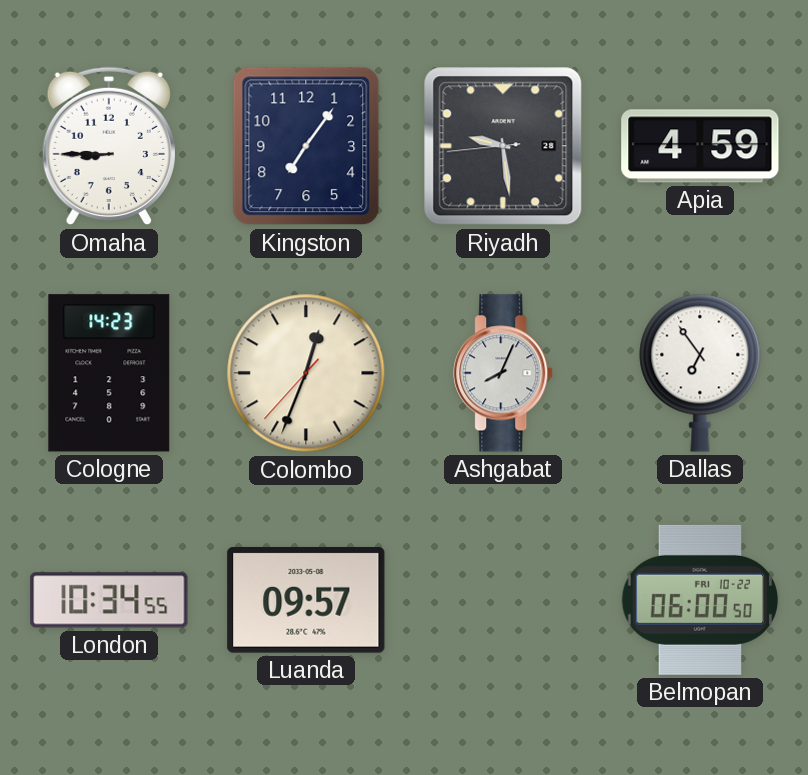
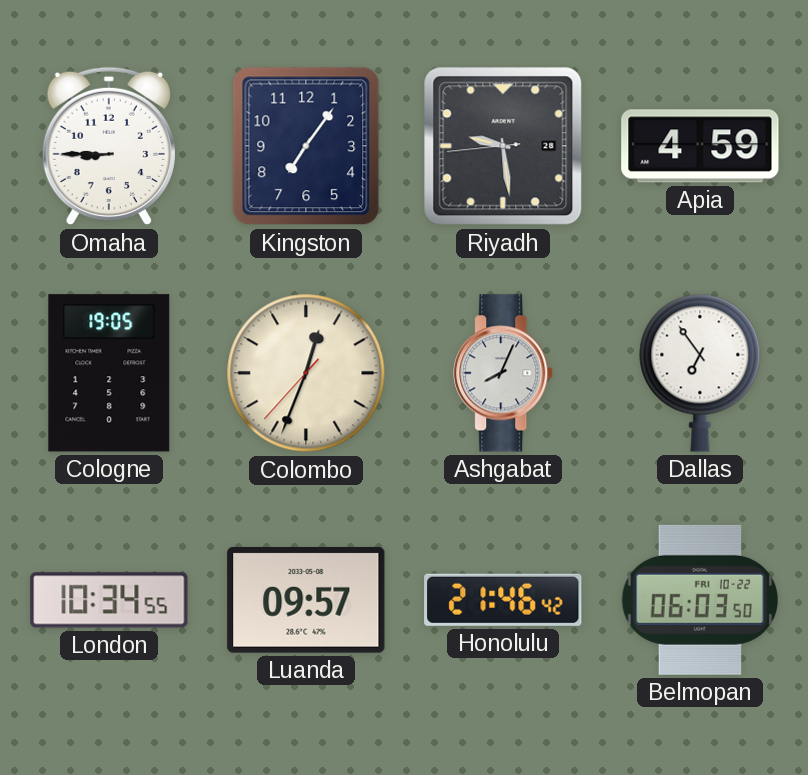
Cologne: 14:23 -> 19:05 (109, 373)
Honolulu: none -> 21:46 (503, 600)
Belmopan: 06:00 -> 06:03 (700, 600)
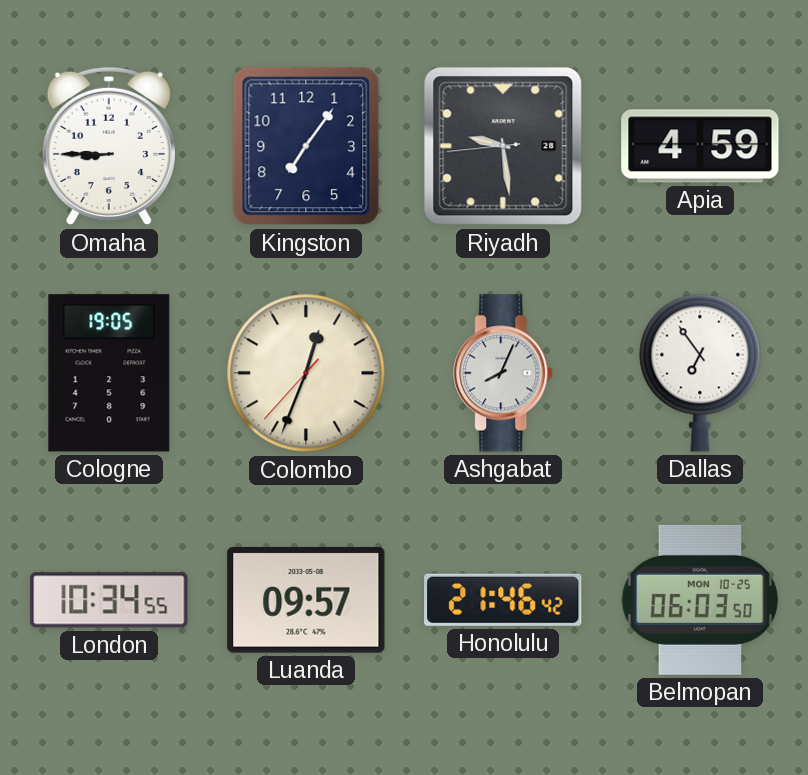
Belmopan date: FRI 10-22 -> MON 10-25 (700, 600)
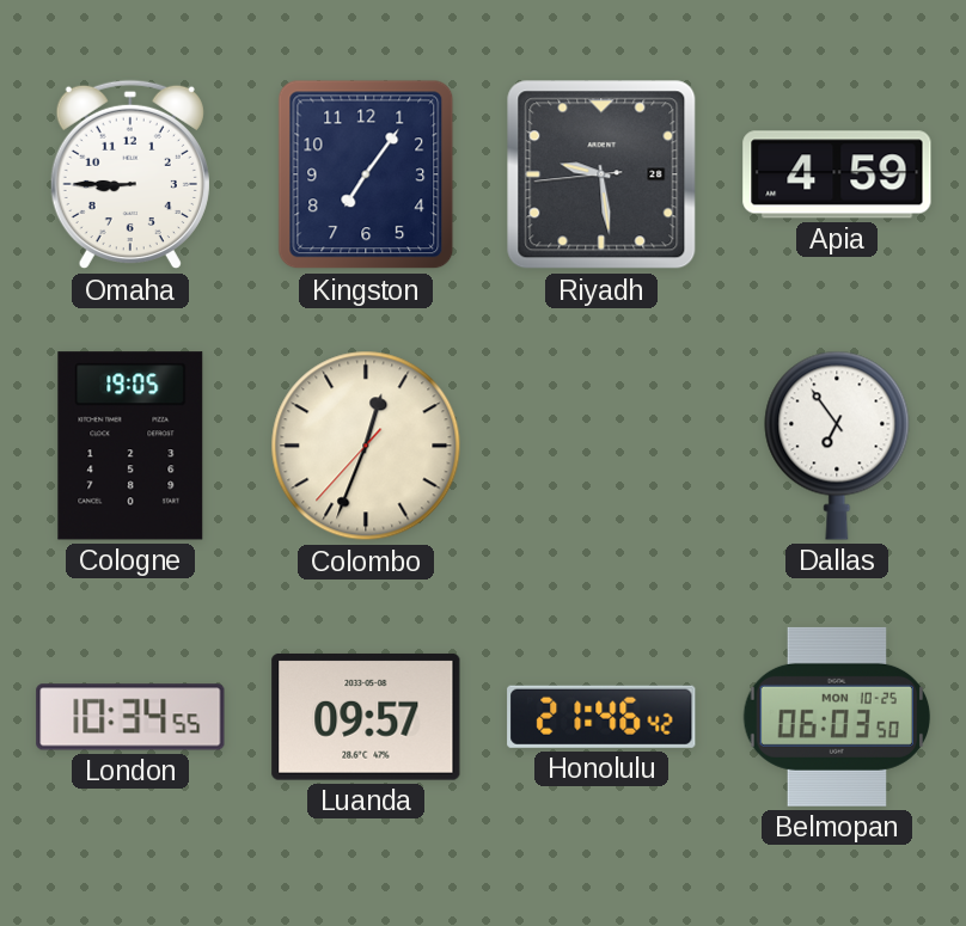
Ashgabat: 8:04 -> none (504, 373)
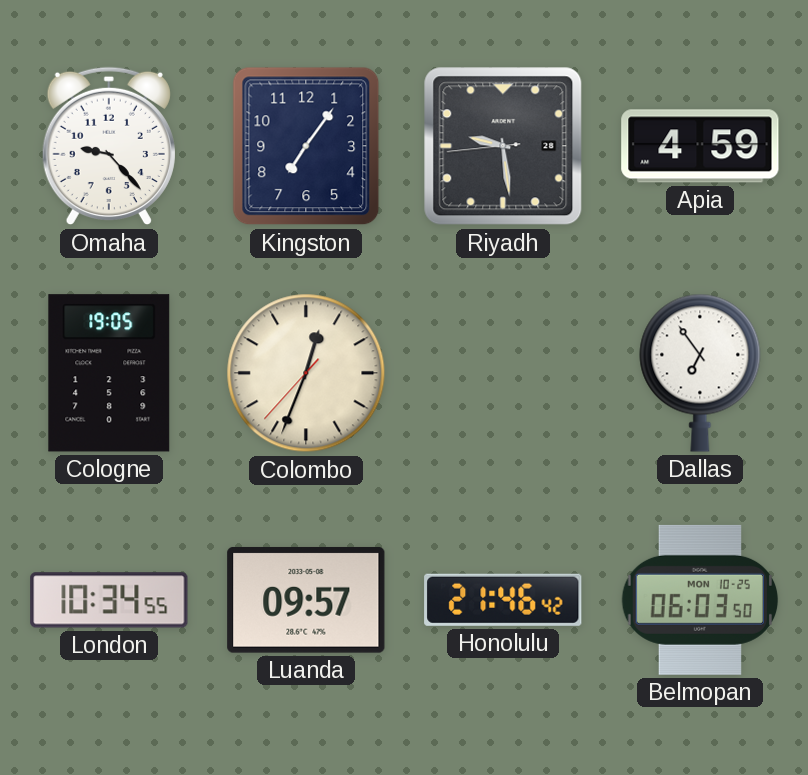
Omaha: 8:45 -> 9:23 (109, 146)
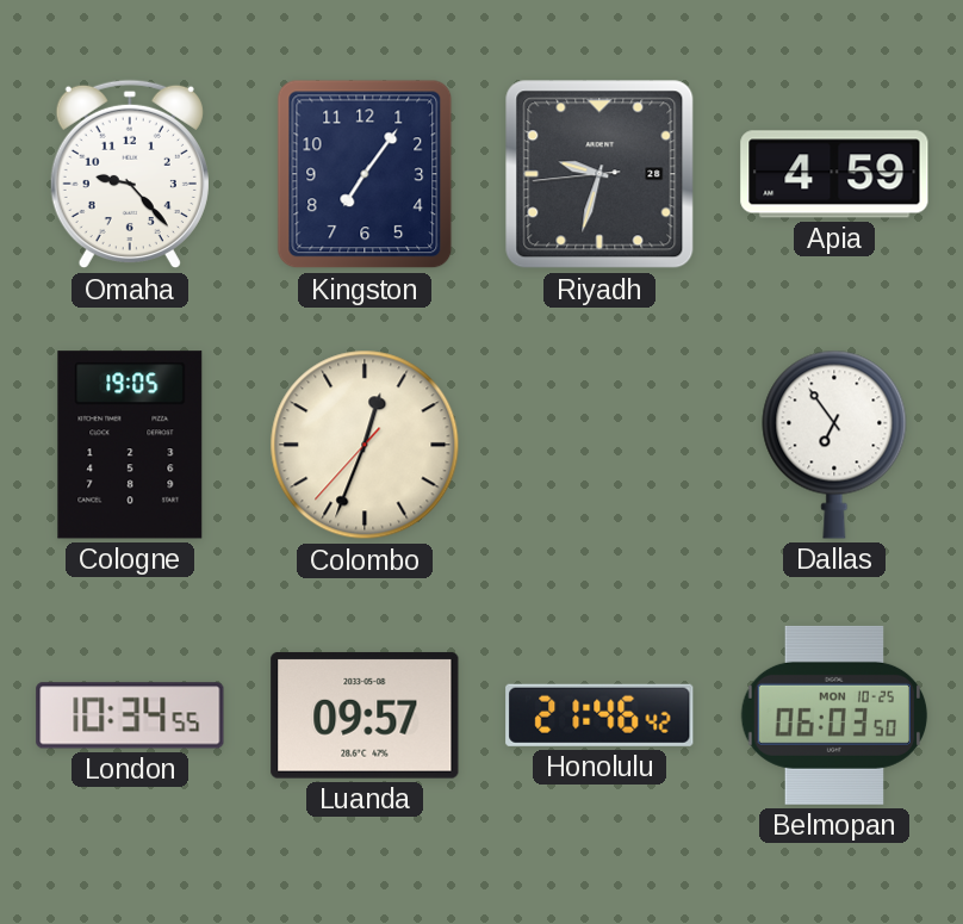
Riyadh: 9:28 -> 9:32 (599, 174)
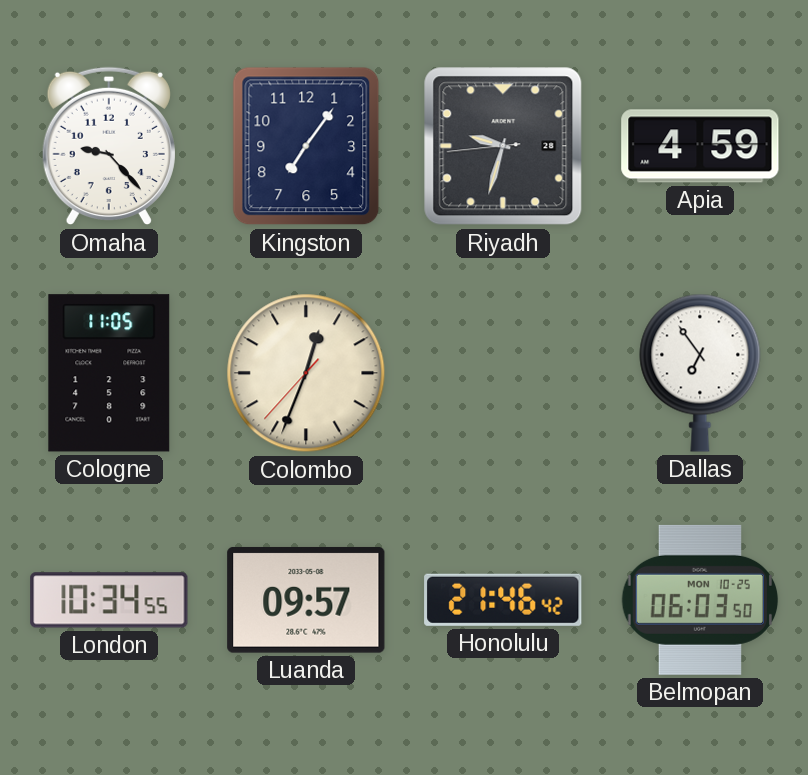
Cologne: 19:05 -> 11:05 (109, 373)
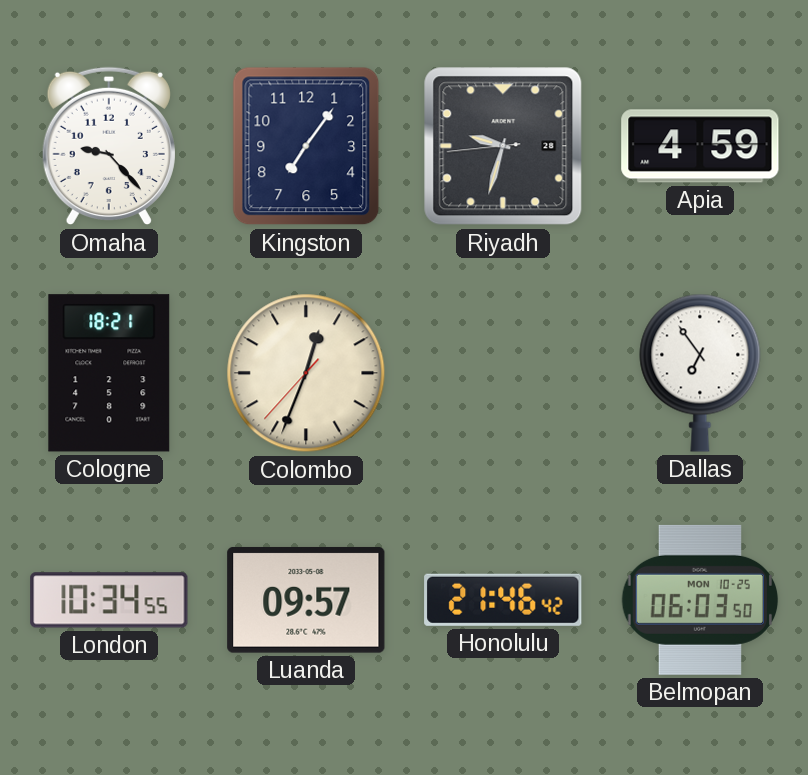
Cologne: 11:05 -> 18:21 (109, 373)
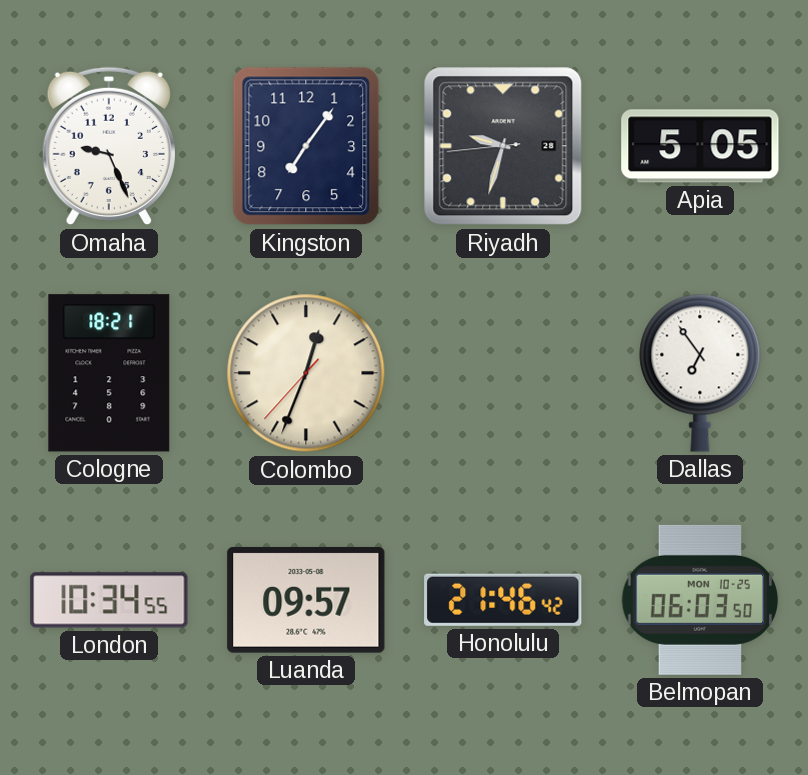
Omaha: 9:23 -> 9:26 (109, 146)
Apia: 4:59 -> 5:05 (700, 146)
